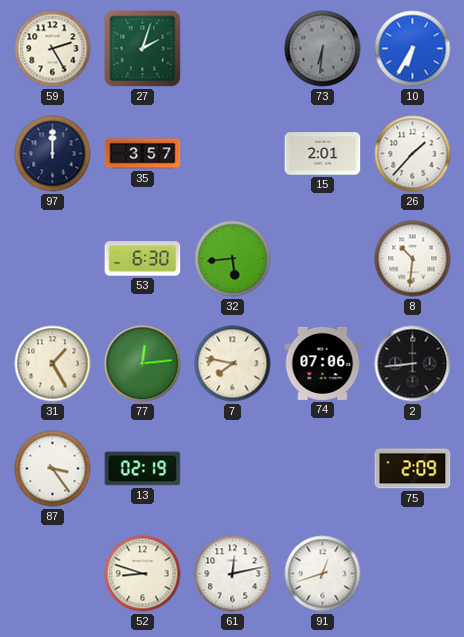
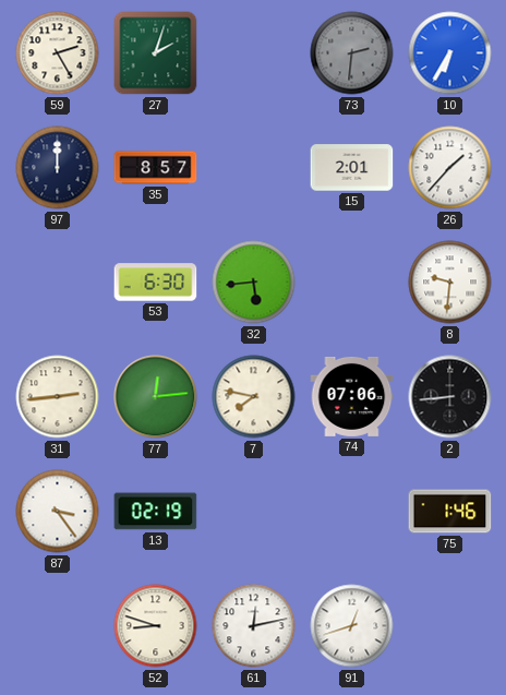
73: 6:31 -> 2:31 (352, 53)
35: 3:57 -> 8:57 (156, 168)
8: 10:31 -> 9:31 (450, 283)
31: 1:25 -> 2:44 (58, 397)
75: 2:09 -> 1:46 (450, 512)
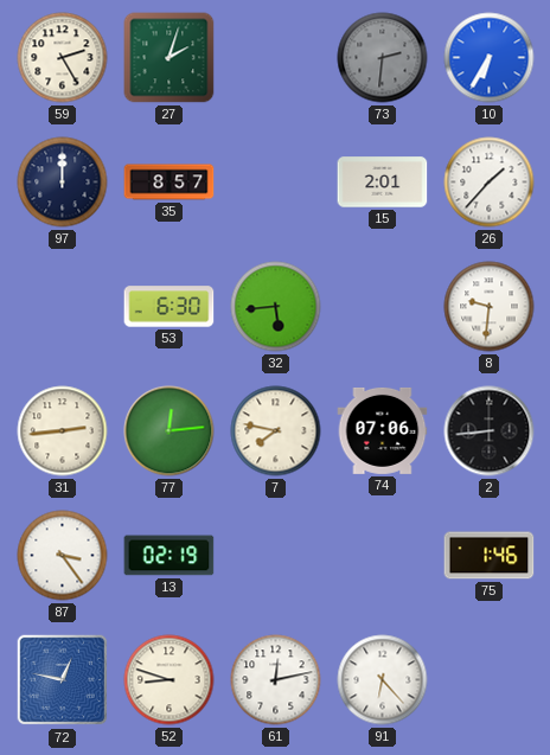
72: none -> 12:47 (63, 680)
91: 12:42 -> 6:23 (383, 680)
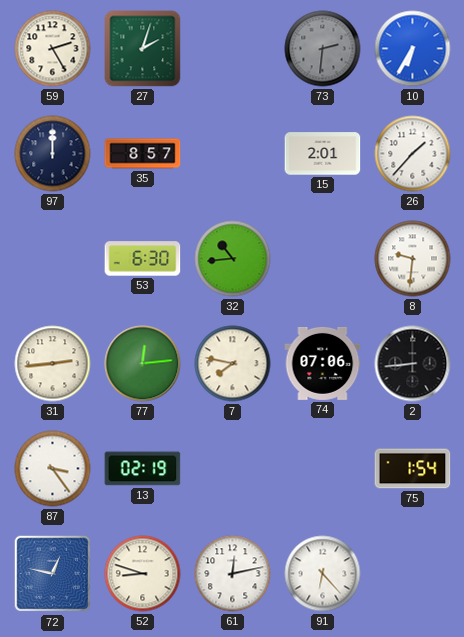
32: 5:44 -> 10:44 (233, 259)
75: 1:46 -> 1:54 (413, 469)
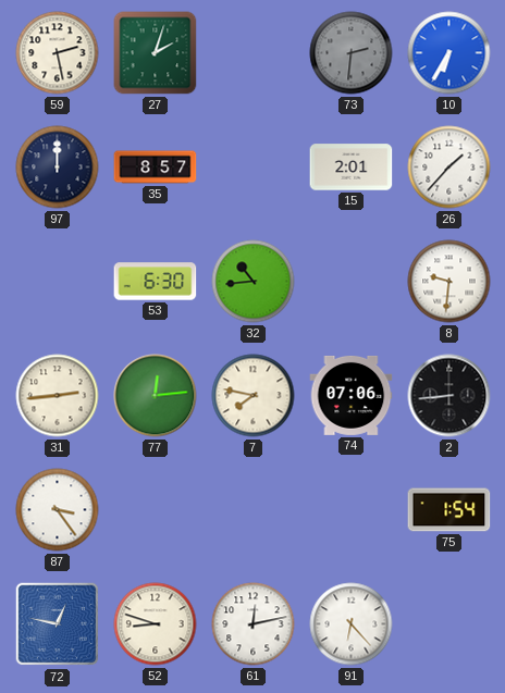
59: 2:25 -> 2:28 (58, 53)
13: 02:19 -> none (143, 469)
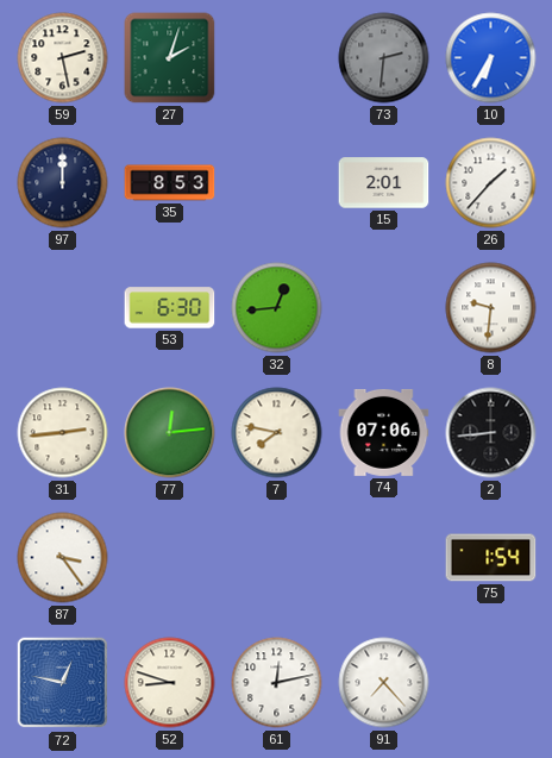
35: 8:57 -> 8:53 (170, 183)
32: 10:44 -> 12:44 (277, 308)
91: 6:23 -> 7:23 (384, 683)
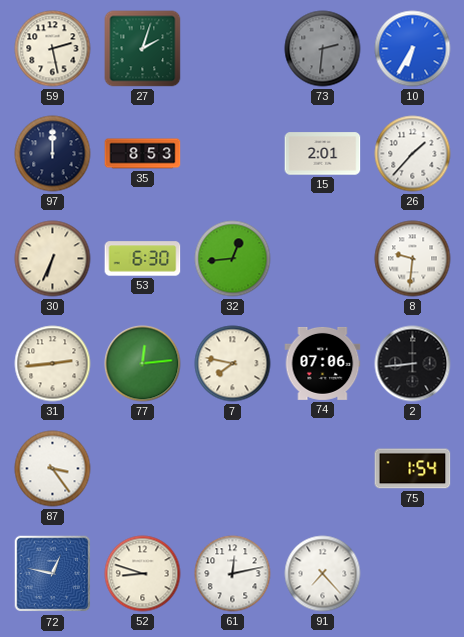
30: none -> 6:34 (53, 259)
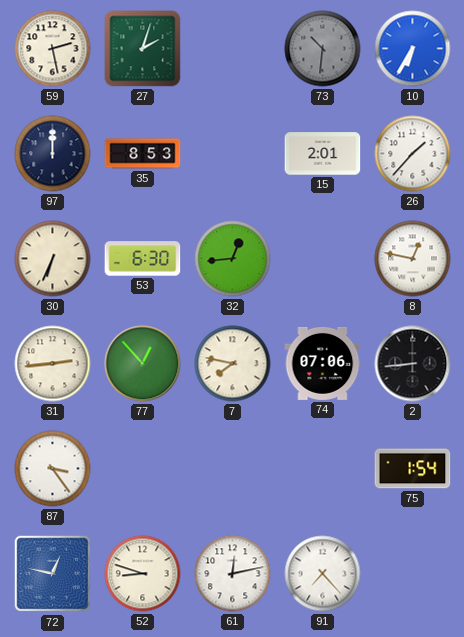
73: 2:31 -> 10:31 (323, 49)
8: 9:31 -> 12:47 (413, 259)
77: 12:14 -> 12:53 (143, 364)
